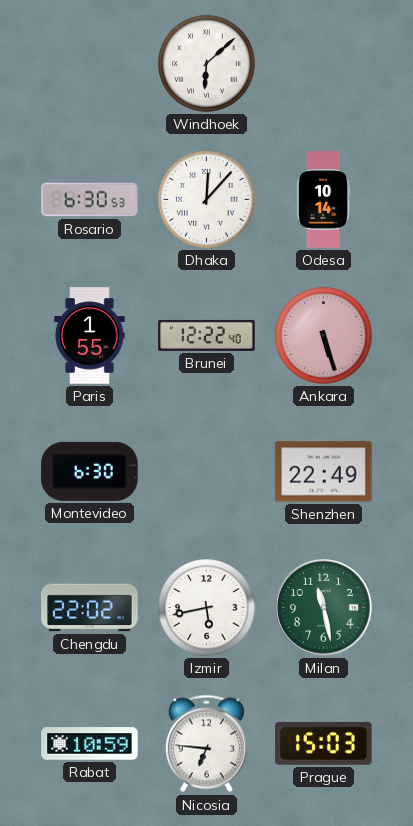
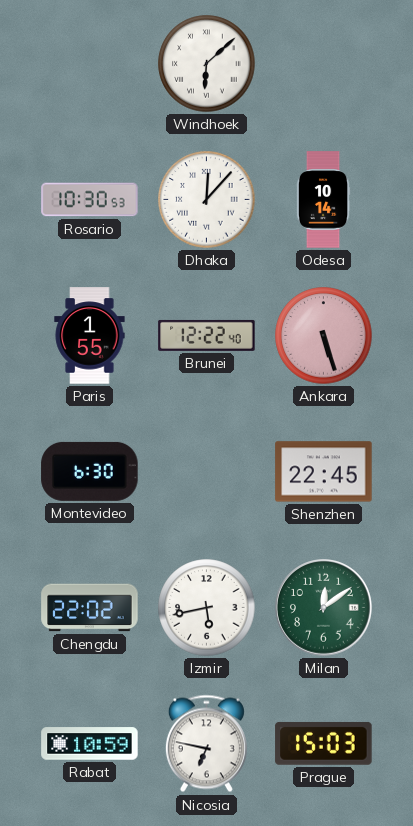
Rosario: 6:30 -> 10:30 (90, 200)
Shenzhen: 22:49 -> 22:45 (324, 472)
Milan: 11:28 -> 12:09 (324, 608)
Nicosia: 6:46 -> 6:47 (206, 744)
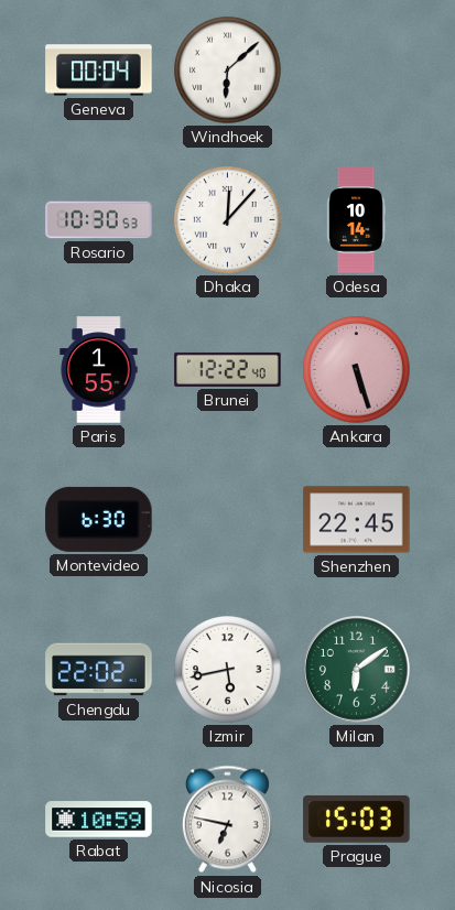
Geneva: none -> 00:04 (99, 71)
Milan: 12:09 -> 6:09 (357, 670)
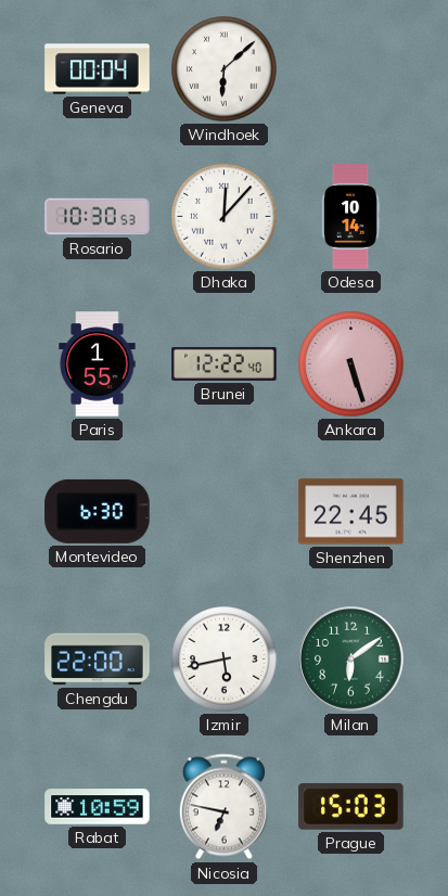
Chengdu: 22:02 -> 22:00 (98, 660)
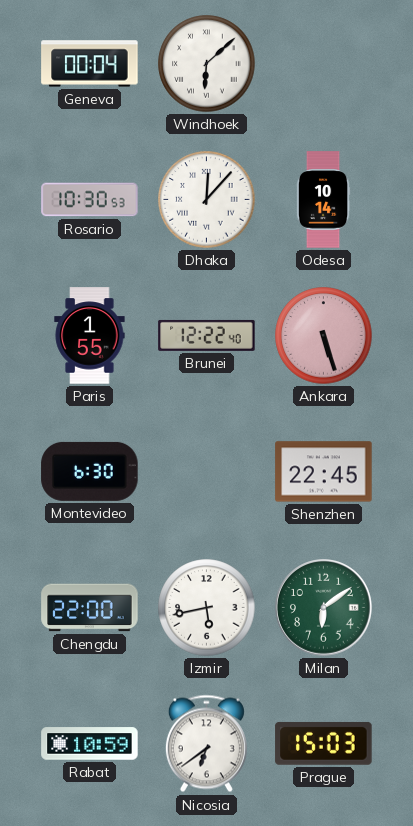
Nicosia: 6:47 -> 6:39 (206, 744)
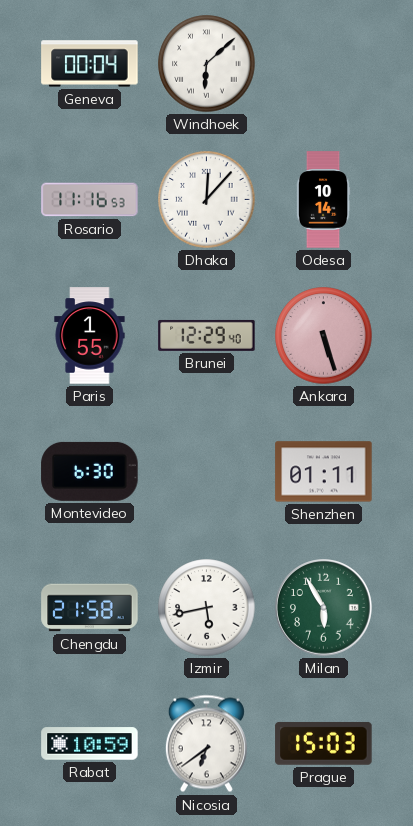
Rosario: 10:30 -> 11:16 (90, 200)
Brunei: 12:22 -> 12:29 (207, 335)
Shenzhen: 22:45 -> 01:11 (324, 472)
Chengdu: 22:00 -> 21:58 (90, 608)
Milan: 6:09 -> 5:55 (324, 608)
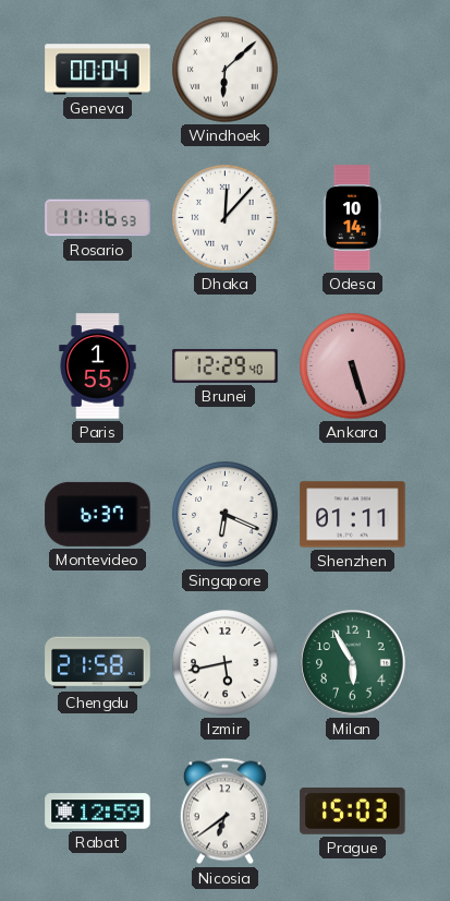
Montevideo: 6:30 -> 6:37 (98, 514)
Singapore: none -> 6:19 (226, 515)
Rabat: 10:59 -> 12:59 (98, 812)
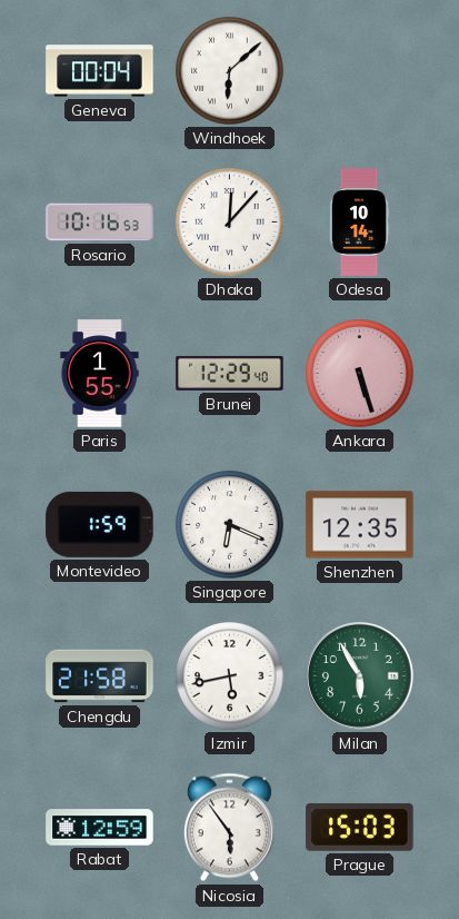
Rosario: 11:16 -> 10:16 (100, 223)
Montevideo: 6:37 -> 1:59 (100, 524)
Shenzhen: 01:11 -> 12:35 (360, 525)
Nicosia: 6:39 -> 5:54 (229, 828)
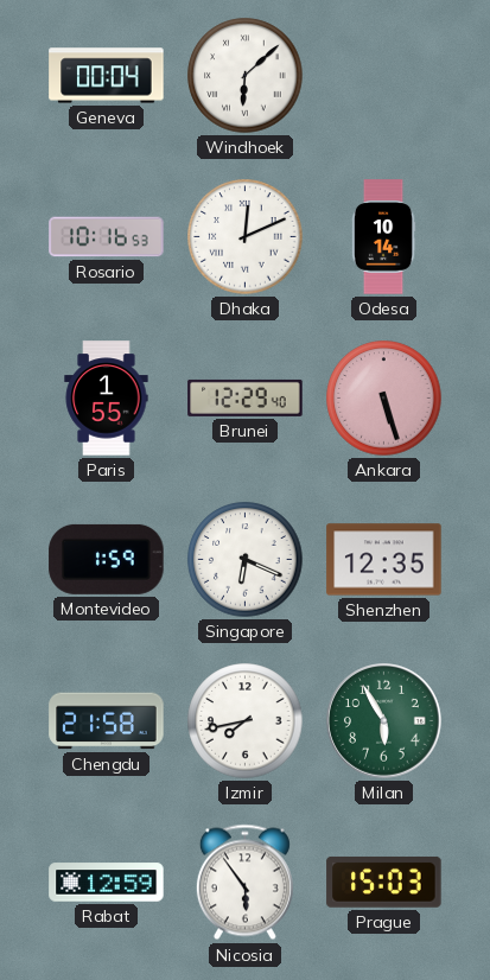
Dhaka: 12:07 -> 12:11 (246, 237)
Izmir: 5:43 -> 7:43 (246, 721)
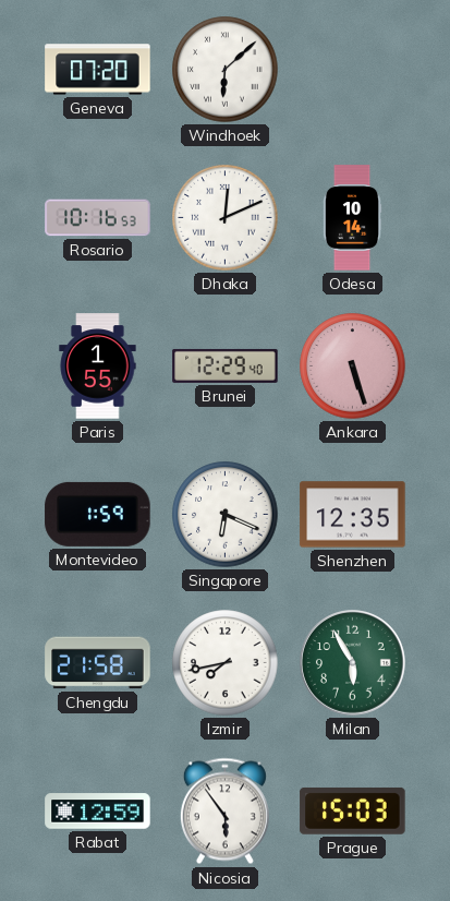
Geneva: 00:04 -> 07:20 (98, 70)
